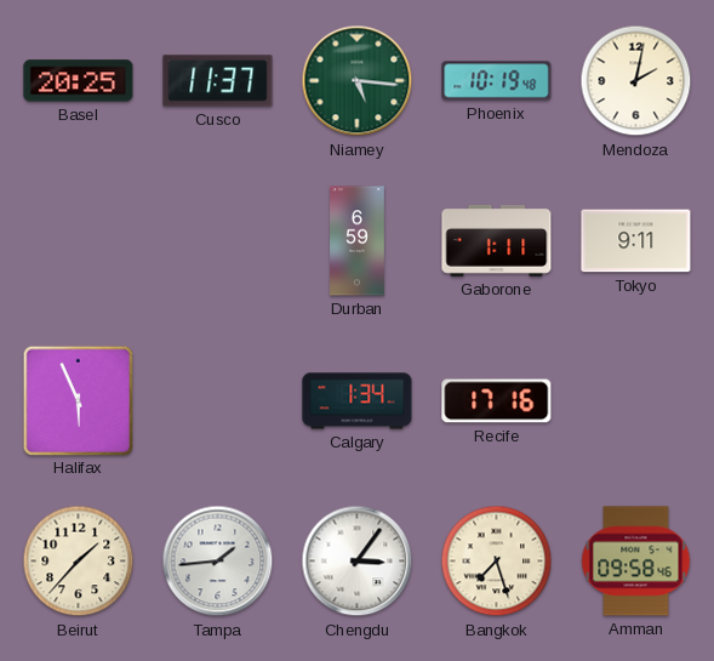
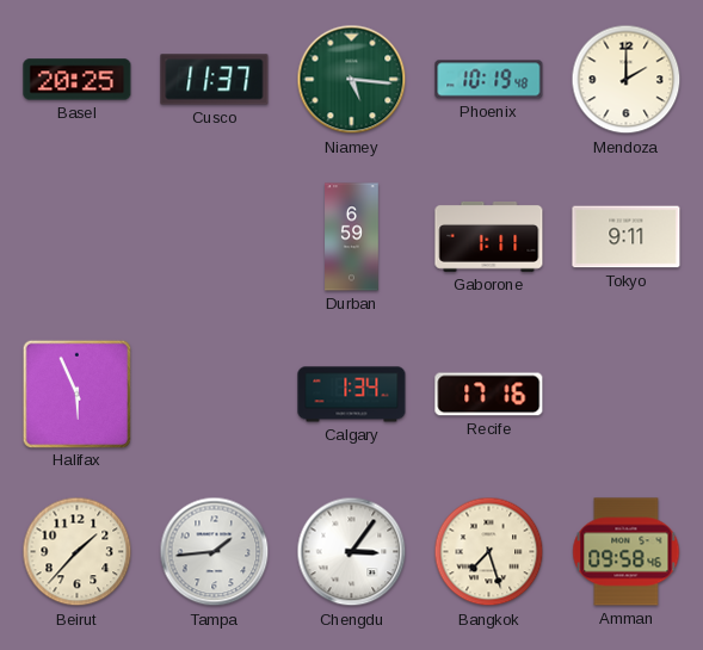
Mendoza: 2:02 -> 2:00 (627, 80)
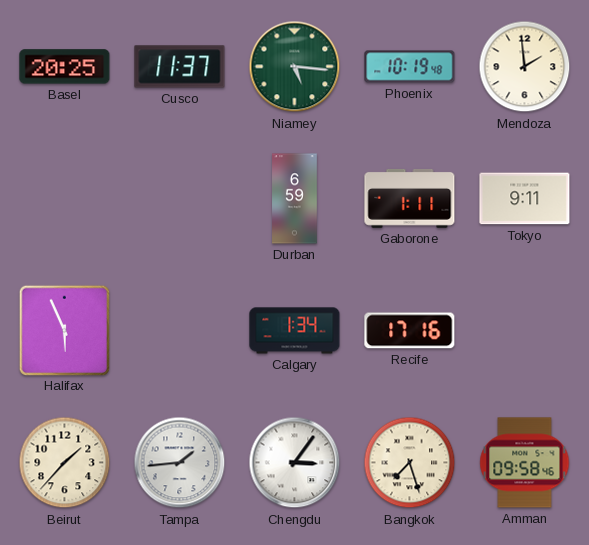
Mendoza: 2:00 -> 1:59 (525, 67)
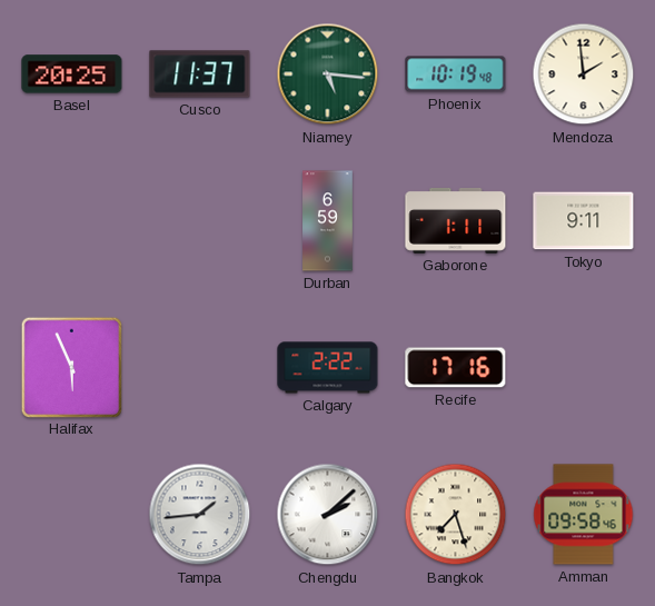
Calgary: 1:34 -> 2:22 (328, 368)
Beirut: 1:37 -> none (65, 463)
Chengdu: 3:06 -> 2:08 (328, 515)
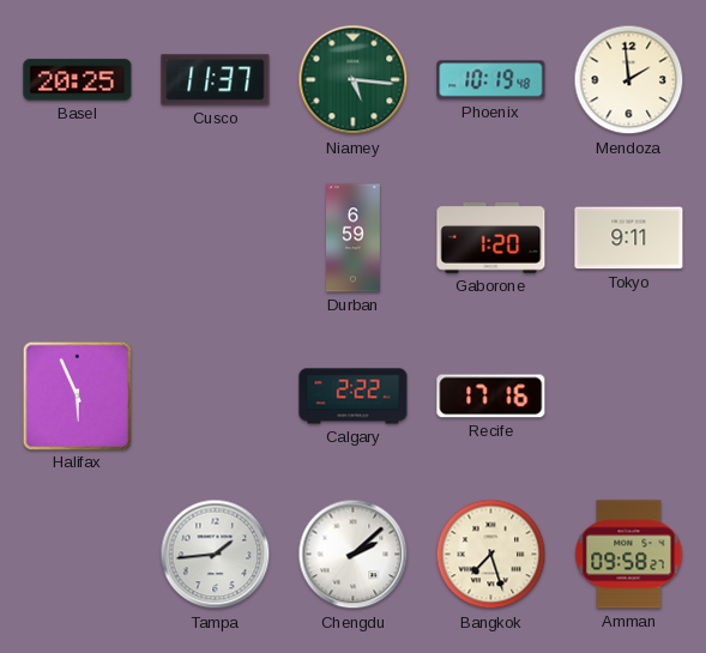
Gaborone: 1:11 -> 1:20 (491, 237)
Amman: 09:58:46 -> 09:58:27 (629, 555)
